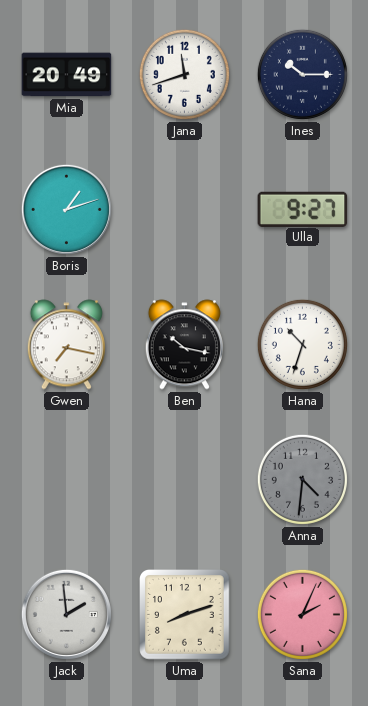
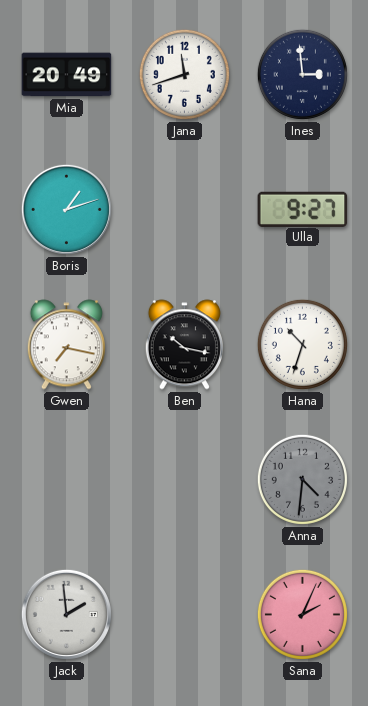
Ines: 10:15 -> 2:59 (302, 74)
Uma: 8:12 -> none (185, 615)
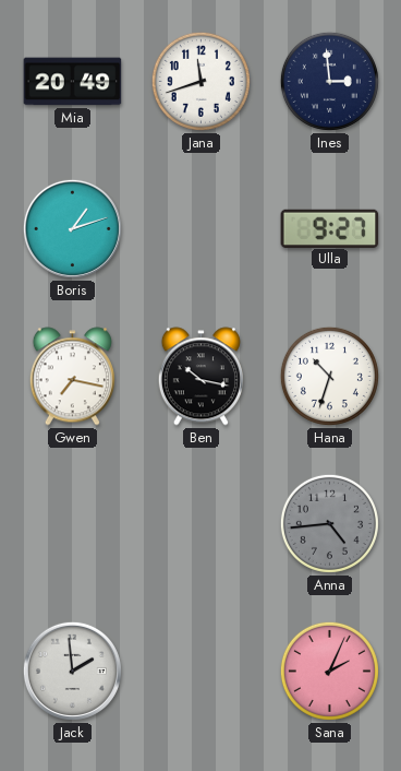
Anna: 4:31 -> 4:44 (329, 523)
